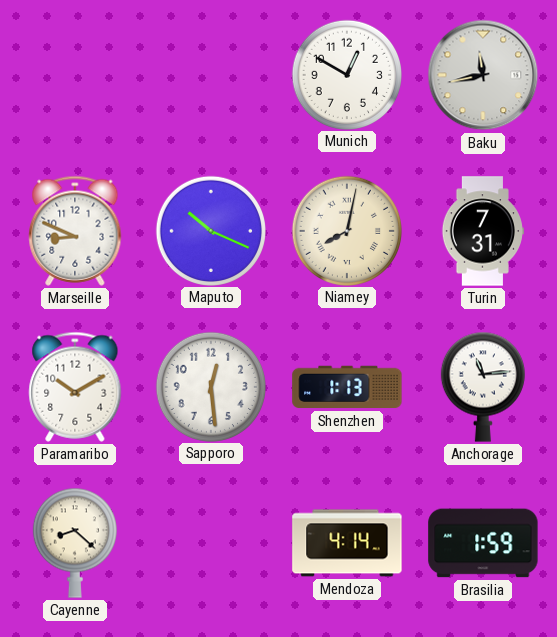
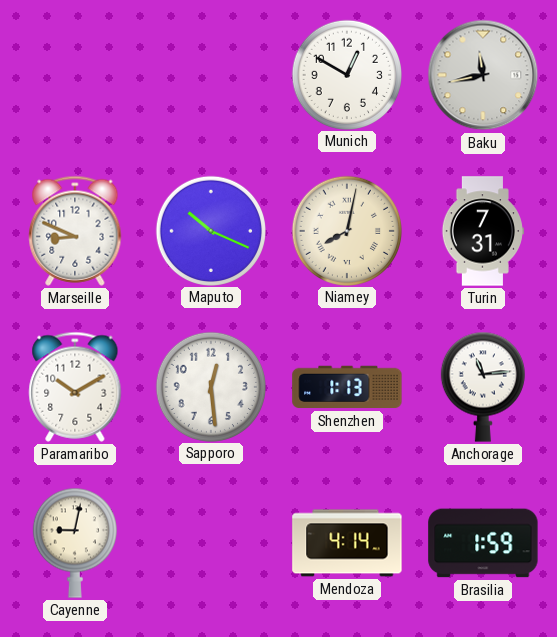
Cayenne: 8:22 -> 9:02 (75, 543)
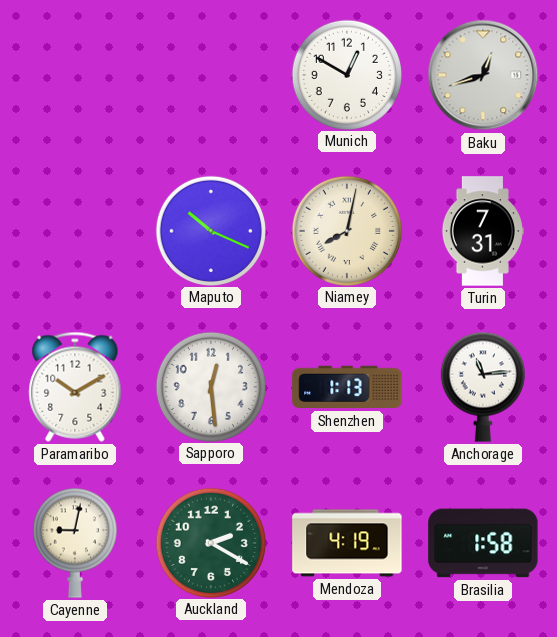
Baku: 11:43 -> 12:42 (483, 75)
Marseille: 8:49 -> none (75, 231)
Auckland: none -> 2:20 (210, 542)
Mendoza: 4:14 -> 4:19 (347, 543)
Brasilia: 1:59 -> 1:58 (483, 543)
